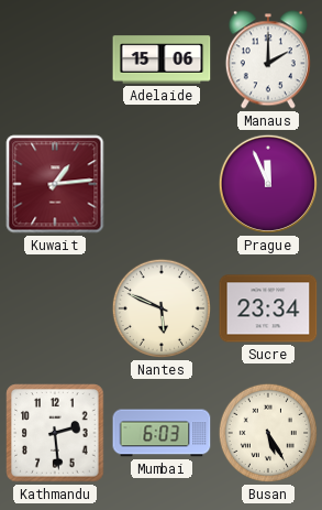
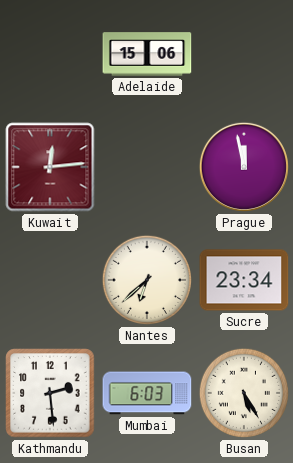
Manaus: 2:00 -> none (268, 59)
Kuwait: 1:14 -> 12:14 (50, 167)
Prague: 11:56 -> 11:58 (244, 167)
Nantes: 5:49 -> 6:38 (147, 280)
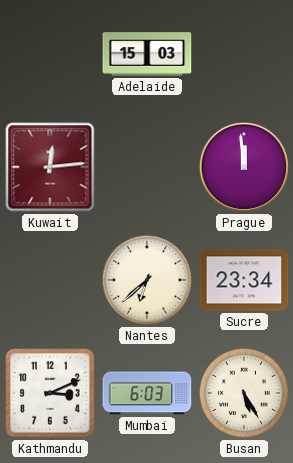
Adelaide: 15:06 -> 15:03 (147, 54)
Prague: 11:58 -> 11:59 (244, 167)
Kathmandu: 2:29 -> 3:11 (50, 393)
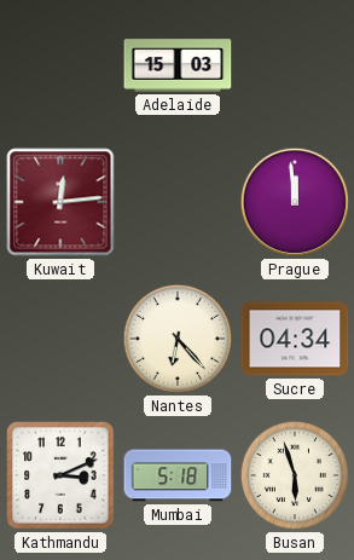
Nantes: 6:38 -> 6:23 (178, 339)
Sucre: 23:34 -> 04:34 (295, 339)
Mumbai: 6:03 -> 5:18 (178, 475)
Busan: 5:25 -> 5:57 (295, 475)
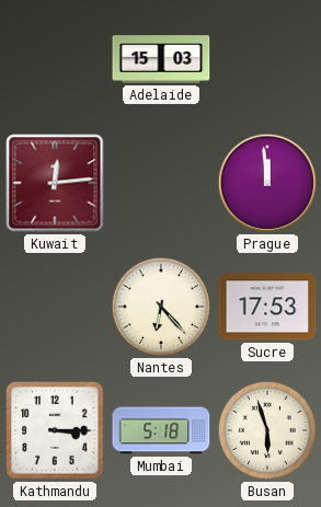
Sucre: 04:34 -> 17:53 (267, 307)
Kathmandu: 3:11 -> 3:15 (55, 430)
